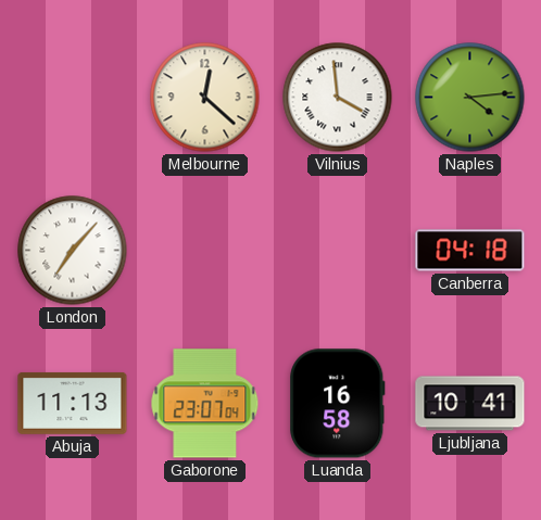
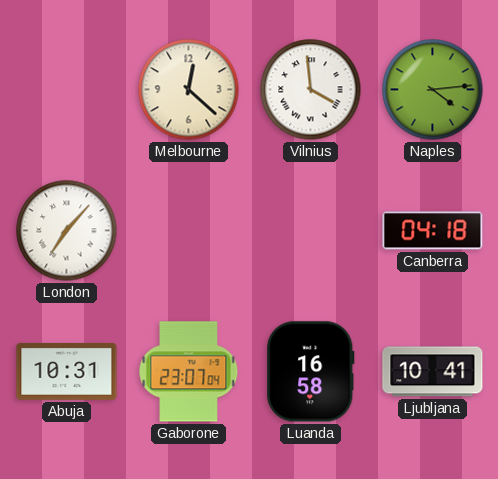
Abuja: 11:13 -> 10:31 (67, 371)
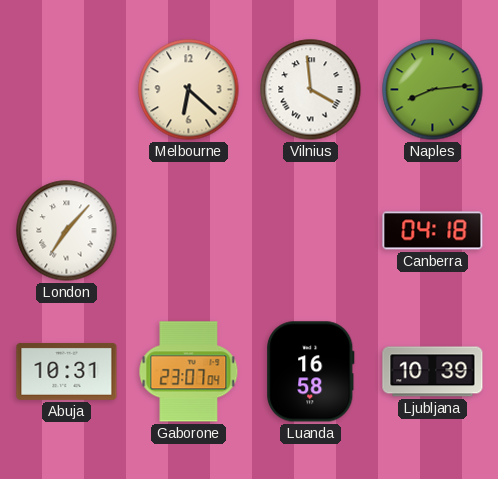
Melbourne: 12:22 -> 6:22 (189, 90)
Naples: 4:14 -> 8:14 (433, 90)
Ljubljana: 10:41 -> 10:39 (433, 372)
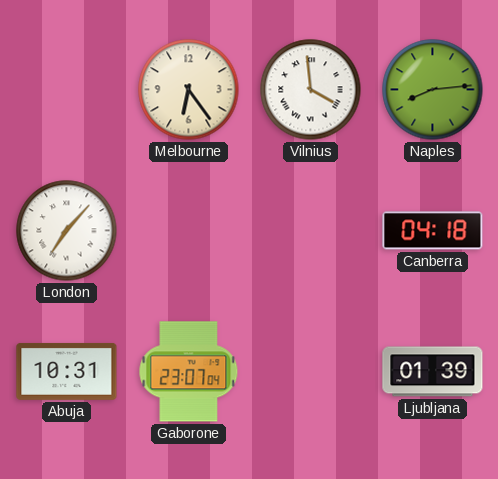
Melbourne: 6:22 -> 6:24 (189, 90)
Luanda: 16:58 -> none (311, 372)
Ljubljana: 10:39 -> 01:39 (433, 372)
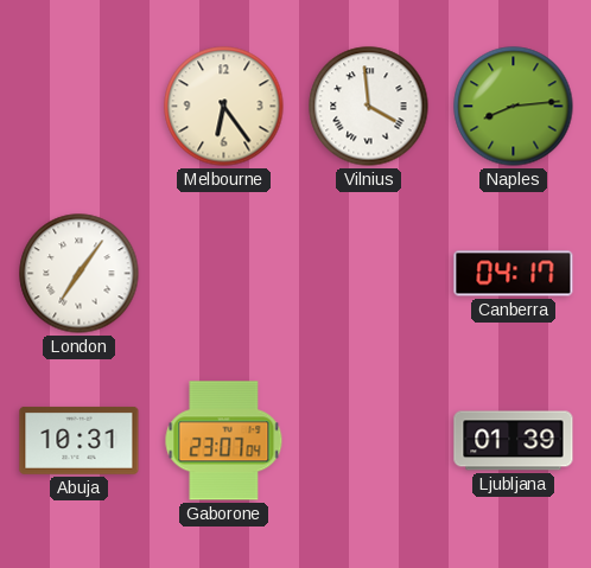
London: 7:07 -> 7:06 (80, 274)
Canberra: 04:18 -> 04:17 (514, 274)
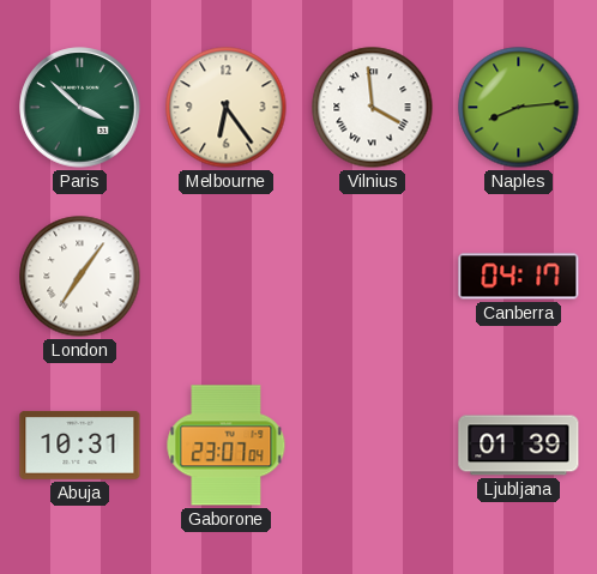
Paris: none -> 3:52 (80, 108)
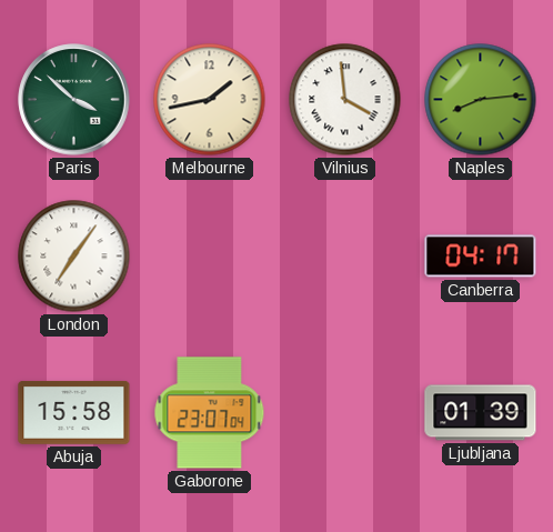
Melbourne: 6:24 -> 1:43 (210, 100)
Abuja: 10:31 -> 15:58 (74, 412)
